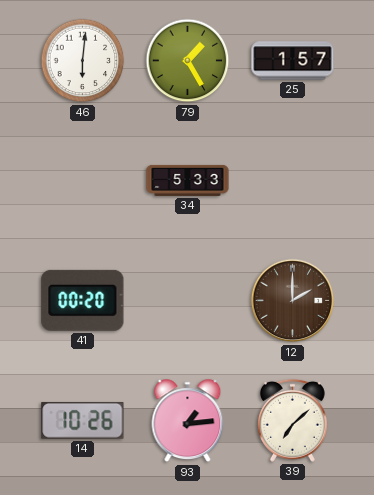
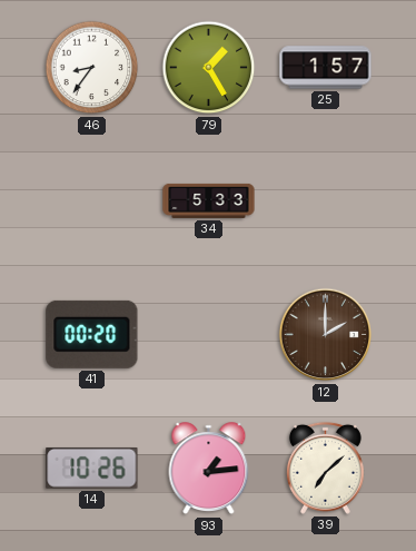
46: 6:01 -> 8:36 (92, 68)
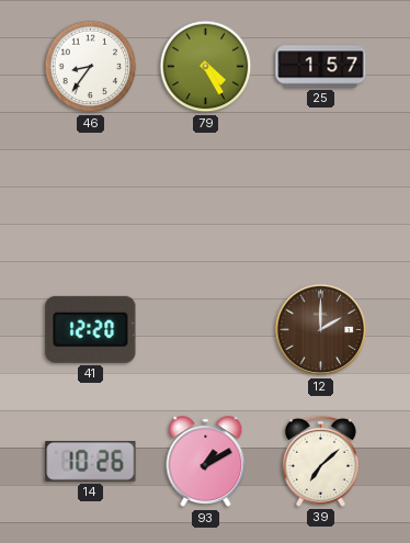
79: 1:25 -> 4:25 (206, 67)
34: 5:33 -> none (209, 200)
41: 00:20 -> 12:20 (91, 329)
93: 1:14 -> 1:10 (206, 462)
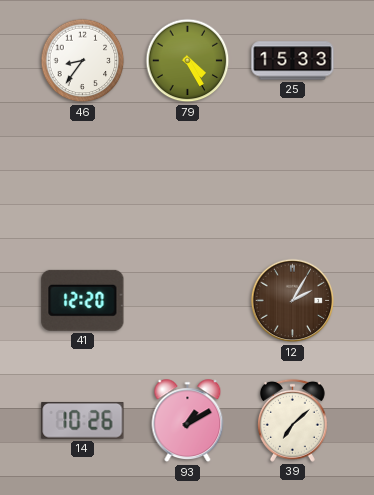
25: 1:57 -> 15:33 (293, 61)
12: 2:00 -> 2:05 (293, 301)
